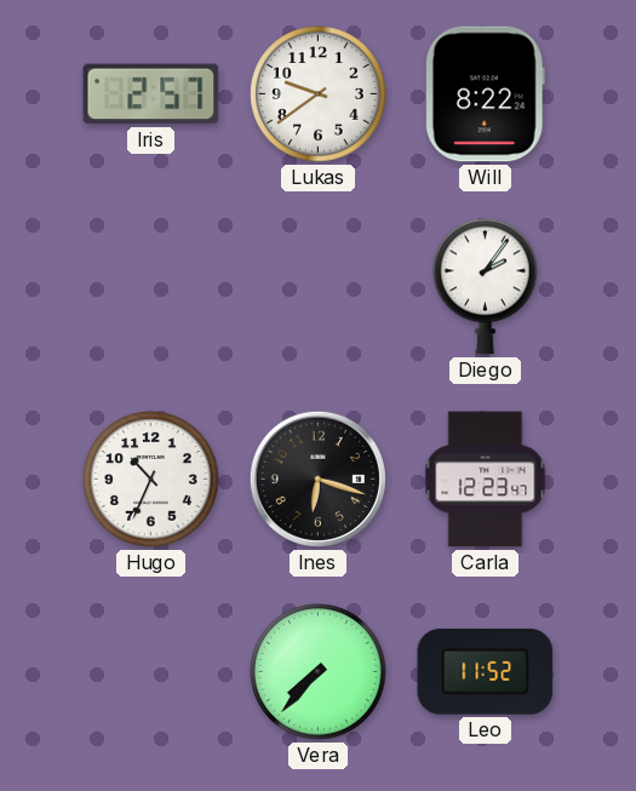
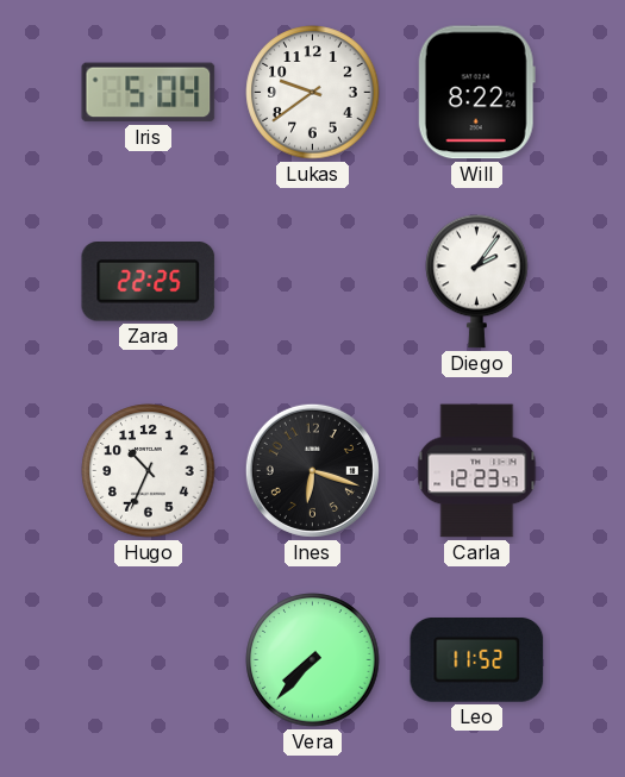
Iris: 2:57 -> 5:04 (149, 93)
Zara: none -> 22:25 (149, 282)
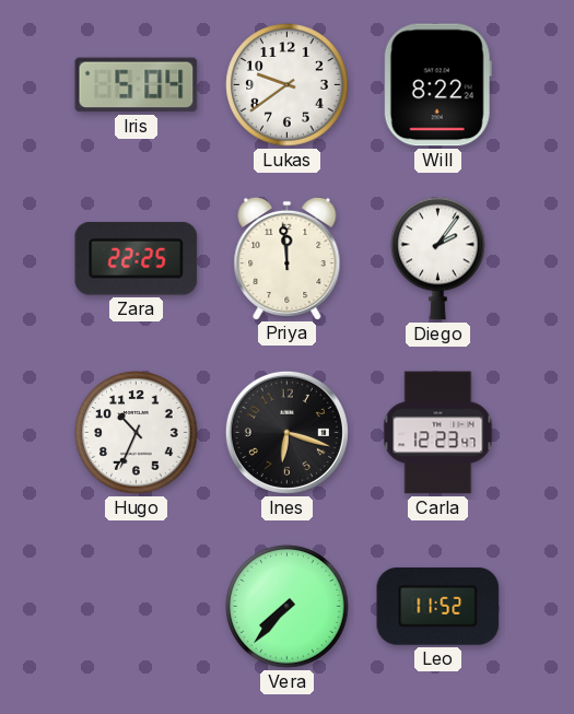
Priya: none -> 11:59 (288, 258)
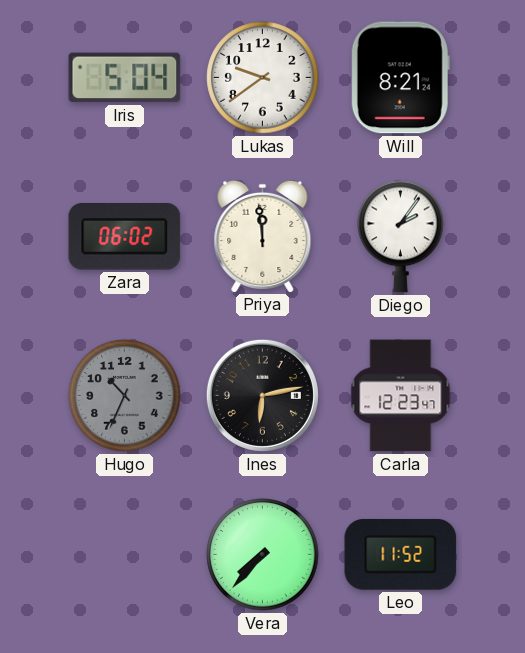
Will: 8:22 -> 8:21 (400, 78)
Zara: 22:25 -> 06:02 (125, 237)
Hugo dial: white -> grey (125, 396)
Ines: 6:18 -> 6:13 (262, 395)
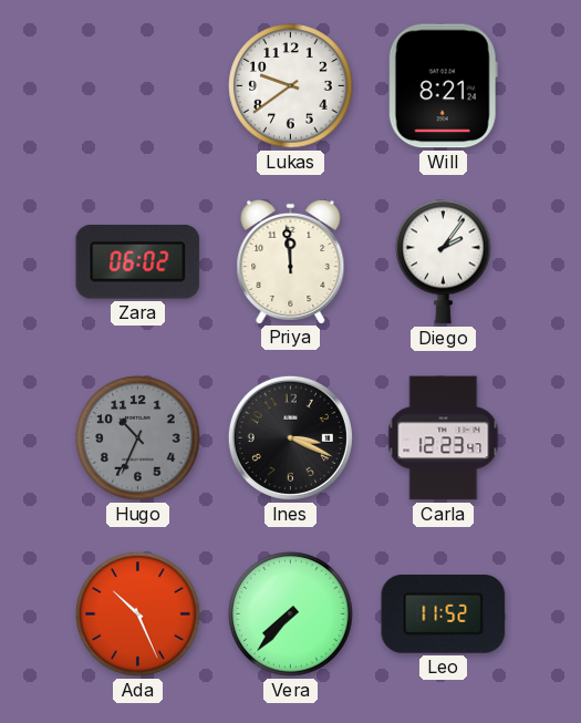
Iris: 5:04 -> none (125, 78)
Ines: 6:13 -> 3:19 (290, 437)
Ada: none -> 10:26 (138, 614)
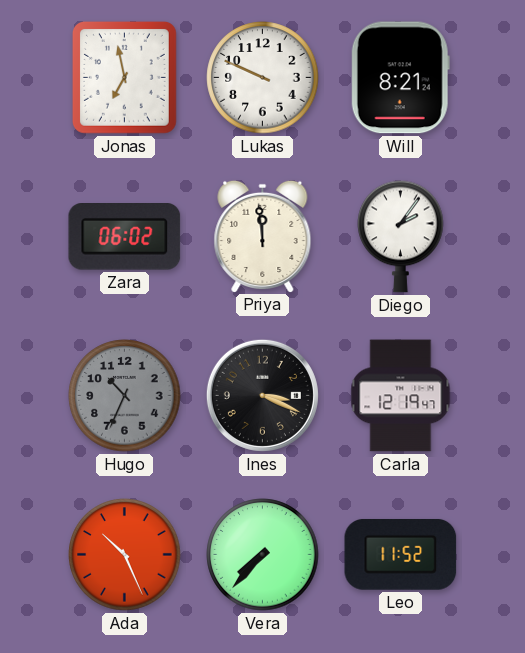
Jonas: none -> 6:58 (124, 78)
Lukas: 9:39 -> 9:49 (263, 78)
Carla: 12:23 -> 12:19 (401, 396)
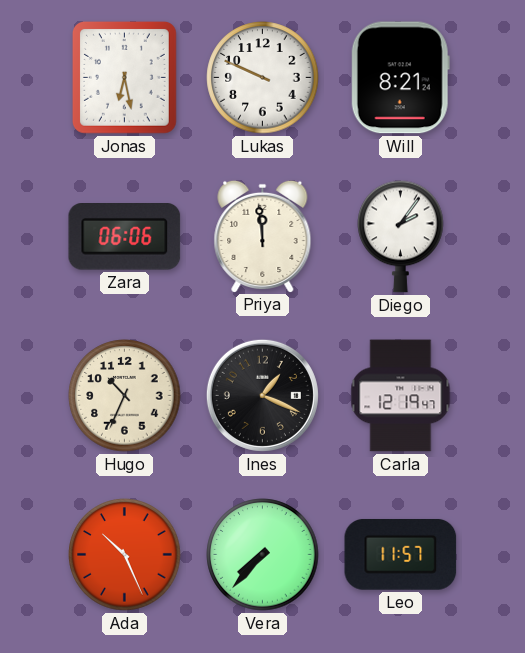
Jonas: 6:58 -> 6:28 (124, 78)
Zara: 06:02 -> 06:06 (125, 237)
Hugo dial: grey -> cream (125, 396)
Ines: 3:19 -> 1:19 (262, 395)
Leo: 11:52 -> 11:57 (401, 554)
